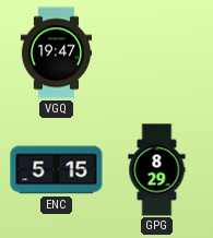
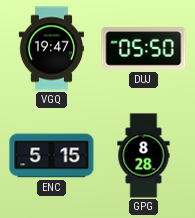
DUJ: none -> 05:50 (144, 49)
GPG: 8:29 -> 8:28 (144, 156)
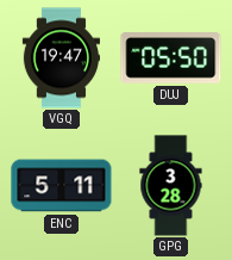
ENC: 5:15 -> 5:11 (62, 186)
GPG: 8:28 -> 3:28 (171, 186)
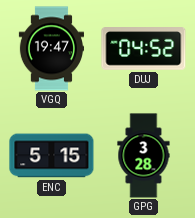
DUJ: 05:50 -> 04:52 (144, 49)
ENC: 5:11 -> 5:15 (52, 156)
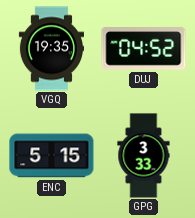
VGQ: 19:47 -> 19:35 (51, 49)
GPG: 3:28 -> 3:33 (144, 156)
